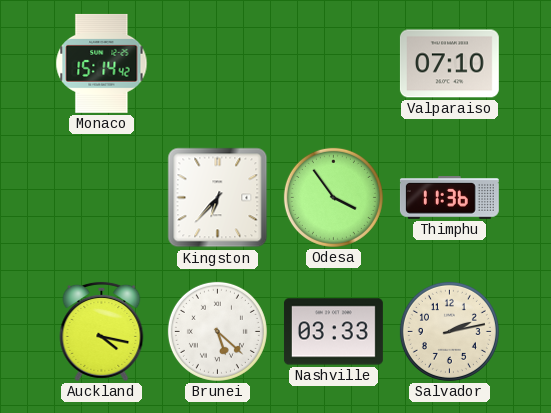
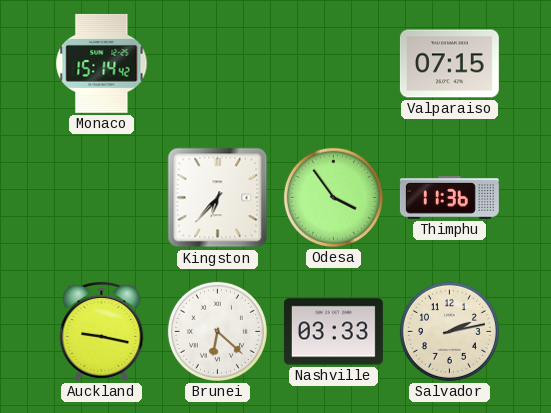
Valparaiso: 07:10 -> 07:15 (449, 64)
Auckland: 4:17 -> 9:17 (102, 331)
Brunei: 5:22 -> 6:22 (217, 331)
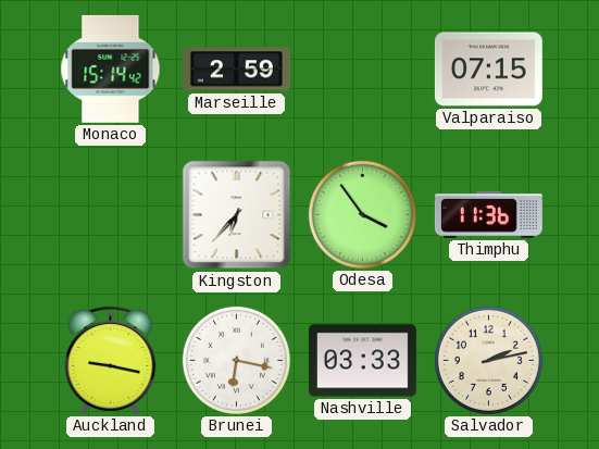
Marseille: none -> 2:59 (236, 70)
Brunei: 6:22 -> 6:17 (236, 360)
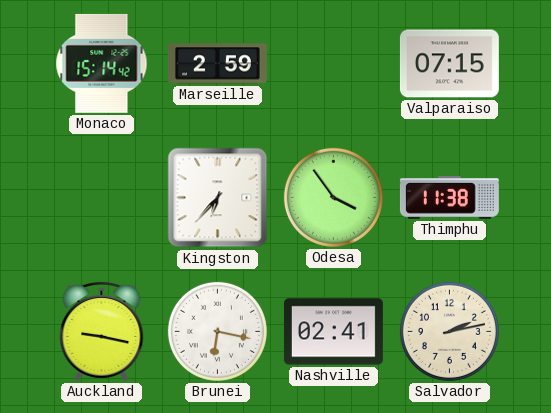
Thimphu: 11:36 -> 11:38 (449, 198)
Nashville: 03:33 -> 02:41 (333, 332)
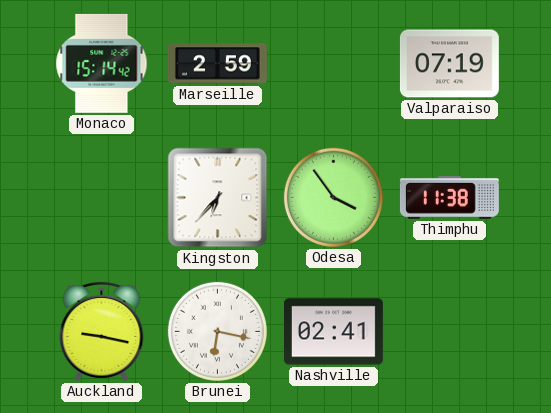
Valparaiso: 07:15 -> 07:19 (449, 64)
Salvador: 2:13 -> none (449, 331)
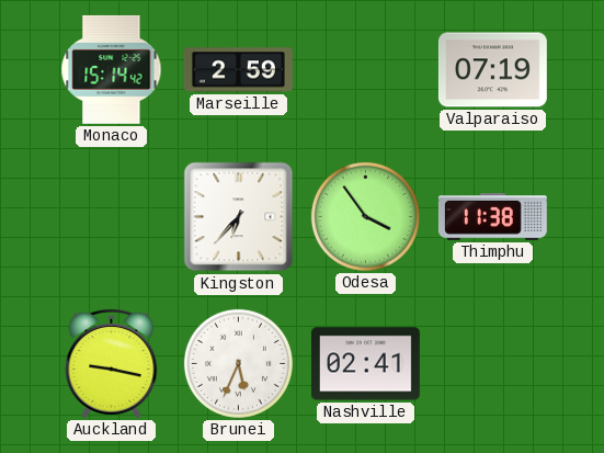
Brunei: 6:17 -> 5:34 (238, 363)
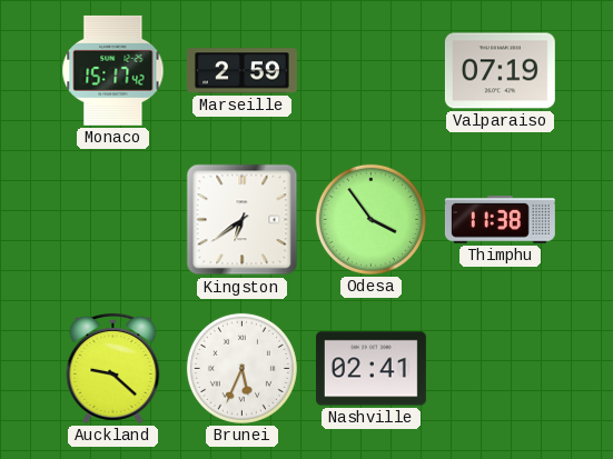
Monaco: 15:14 -> 15:17 (113, 70)
Kingston: 6:37 -> 6:39 (243, 220)
Auckland: 9:17 -> 9:22 (113, 368)
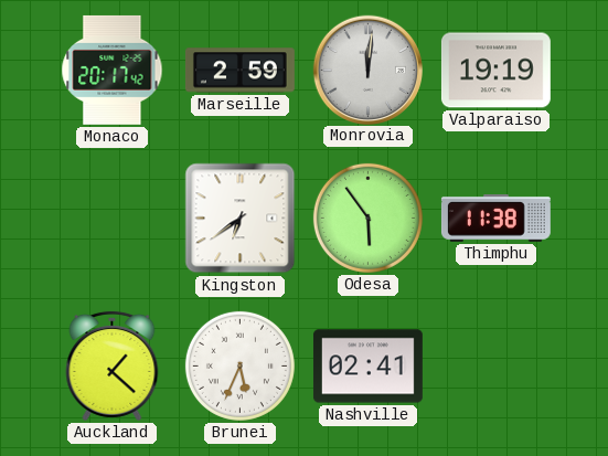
Monaco: 15:17 -> 20:17 (113, 70)
Monrovia: none -> 12:01 (367, 70)
Valparaiso: 07:19 -> 19:19 (495, 71)
Odesa: 3:54 -> 5:54 (367, 218)
Auckland: 9:22 -> 1:22 (113, 365)
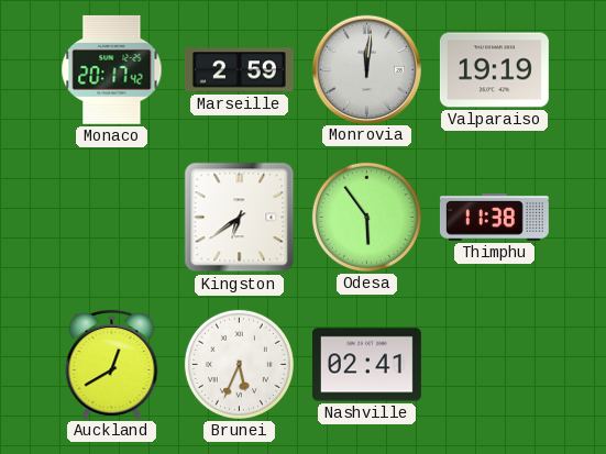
Auckland: 1:22 -> 12:40 (112, 364)
